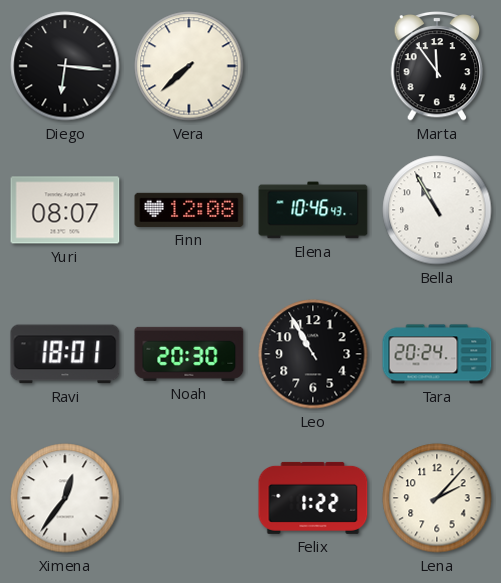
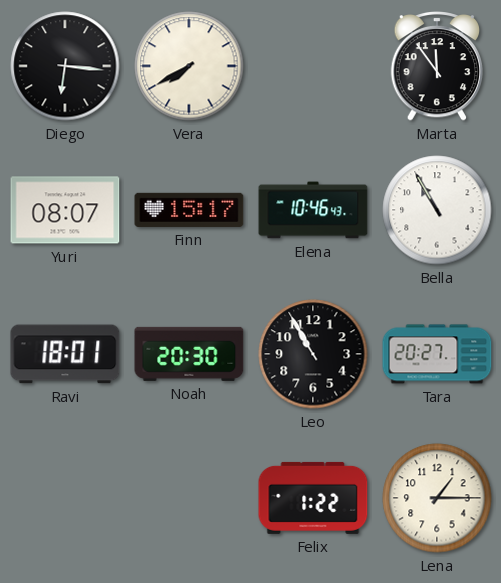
Vera: 7:38 -> 7:40 (189, 66)
Finn: 12:08 -> 15:17 (189, 210)
Tara: 20:24 -> 20:27 (437, 354)
Ximena: 12:36 -> none (65, 498)
Lena: 2:07 -> 1:15 (437, 498)
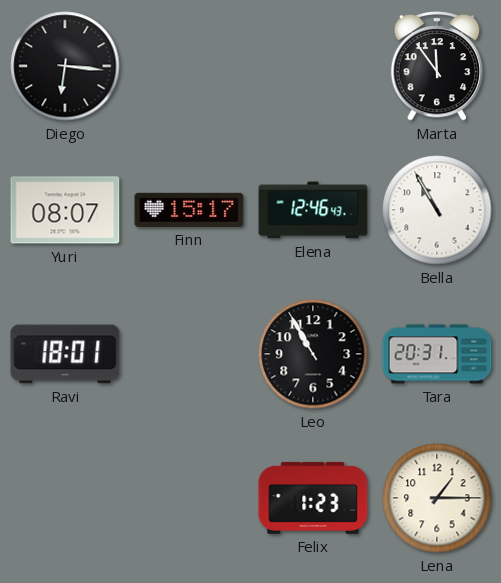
Vera: 7:40 -> none (189, 66)
Elena: 10:46 -> 12:46 (313, 210)
Noah: 20:30 -> none (189, 354)
Tara: 20:27 -> 20:31 (437, 354)
Felix: 1:22 -> 1:23 (313, 498)
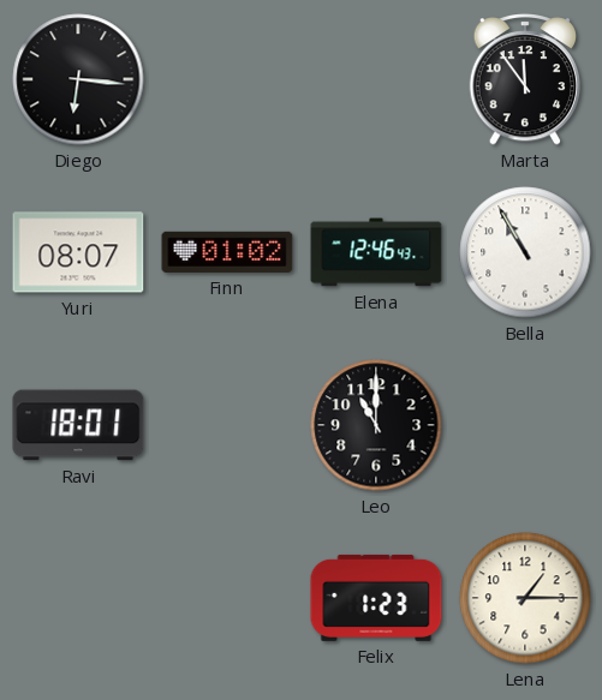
Finn: 15:17 -> 01:02 (227, 252)
Leo: 10:55 -> 11:00 (376, 425)
Tara: 20:31 -> none (437, 354)
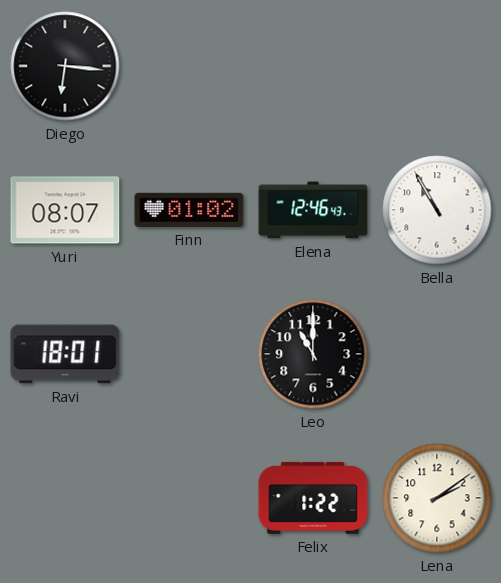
Marta: 11:54 -> none (525, 79)
Felix: 1:23 -> 1:22 (313, 498)
Lena: 1:15 -> 2:09 (437, 498)
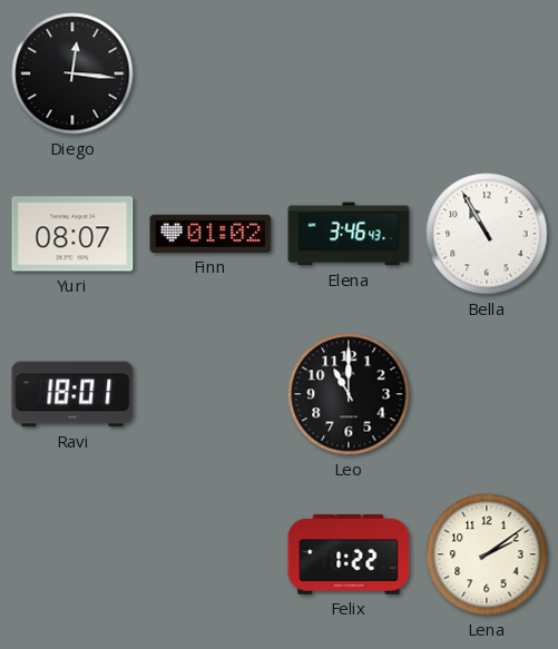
Diego: 6:16 -> 12:16 (72, 73)
Elena: 12:46 -> 3:46 (349, 234)
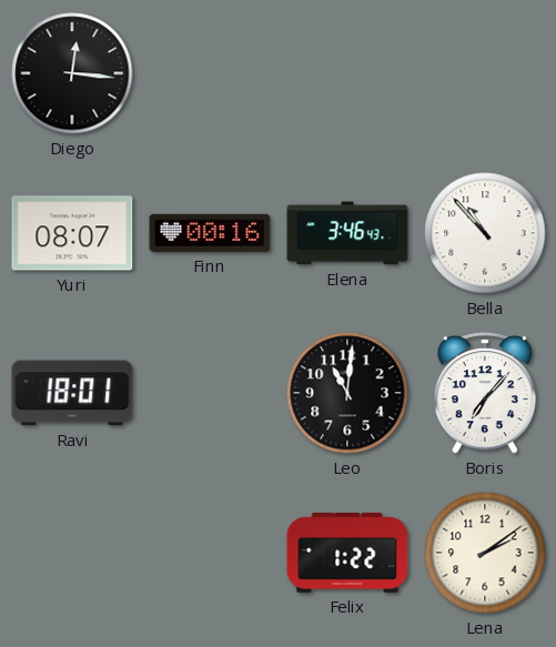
Finn: 01:02 -> 00:16 (210, 233)
Bella: 10:55 -> 10:53 (485, 233)
Leo: 11:00 -> 11:01 (347, 393)
Boris: none -> 7:07 (485, 393)
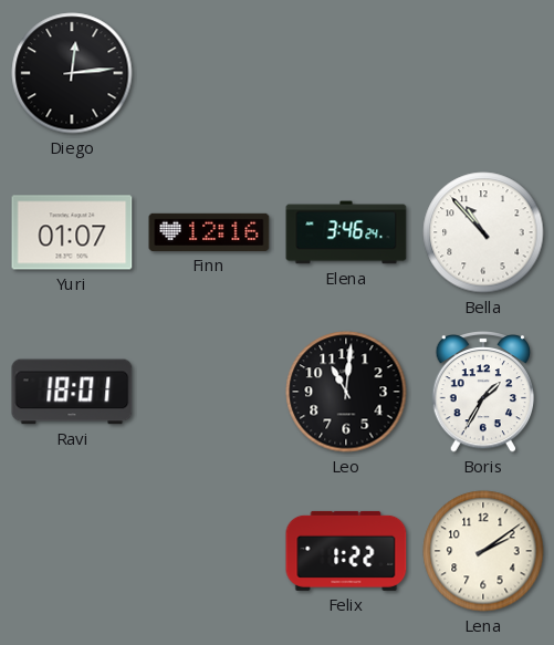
Diego: 12:16 -> 12:14 (72, 73)
Yuri: 08:07 -> 01:07 (72, 232)
Finn: 00:16 -> 12:16 (209, 232)
Elena: 3:46:43 -> 3:46:24 (346, 232)
Boris: 7:07 -> 1:35 (483, 392)
